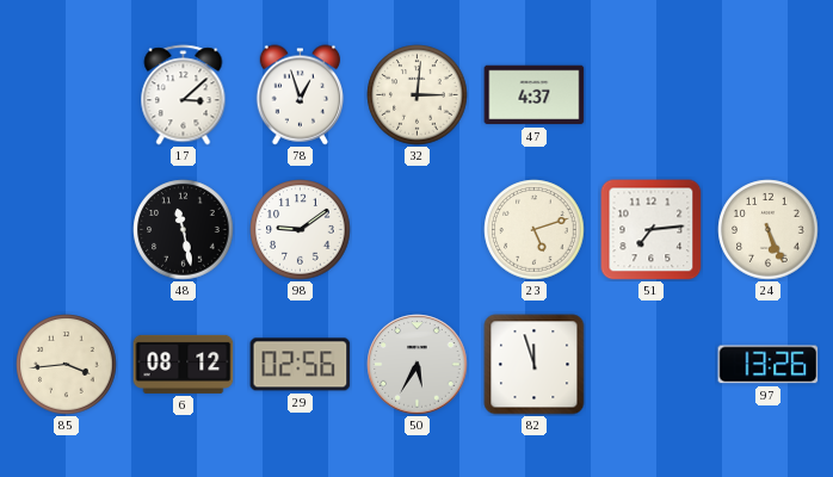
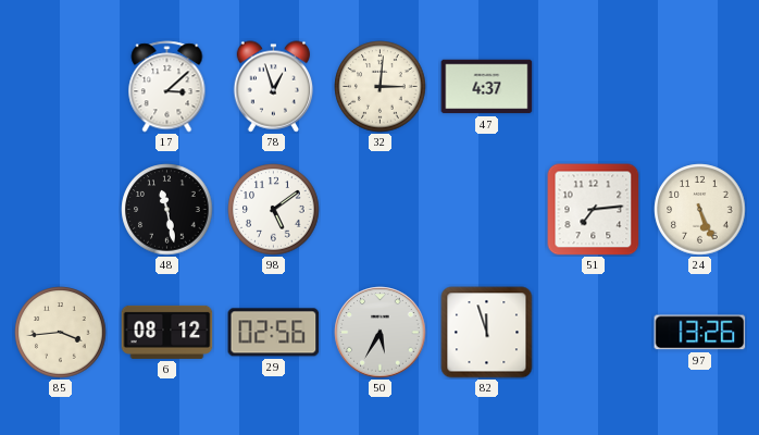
98: 9:09 -> 5:09 (274, 210)
23: 5:12 -> none (535, 230)
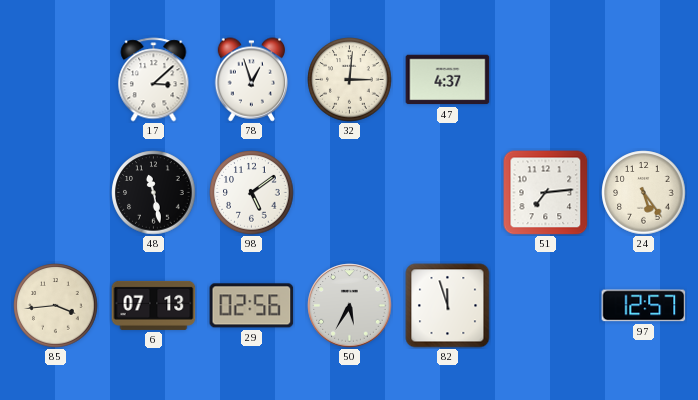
24: 5:26 -> 5:24 (644, 193)
6: 08:12 -> 07:13 (154, 305)
97: 13:26 -> 12:57 (644, 306)
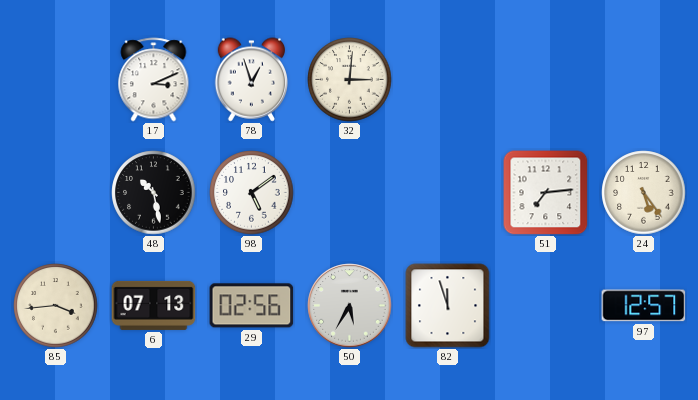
17: 3:08 -> 3:11 (154, 80)
47: 4:37 -> none (448, 80)
48: 11:28 -> 10:28 (154, 193)
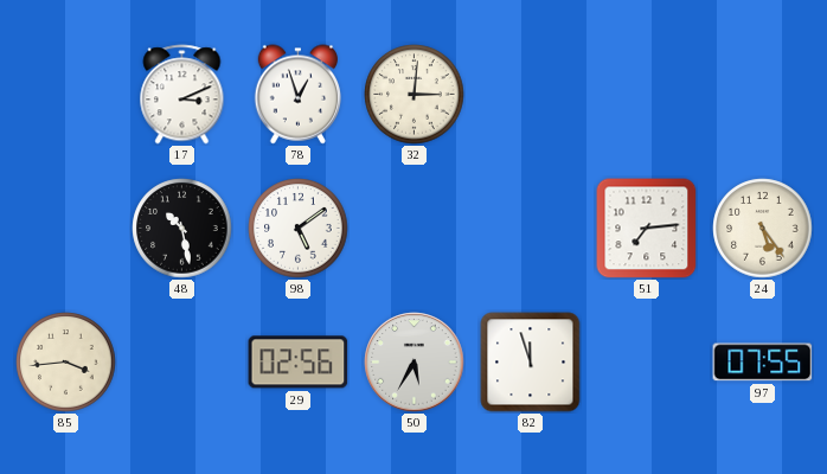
6: 07:13 -> none (154, 305)
97: 12:57 -> 07:55 (763, 363)
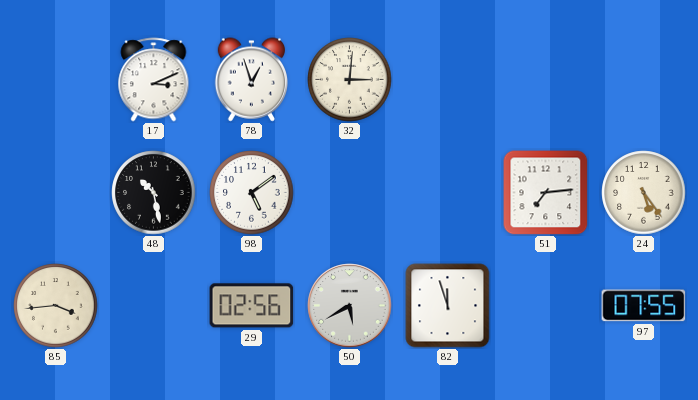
50: 5:35 -> 5:40 (350, 306)
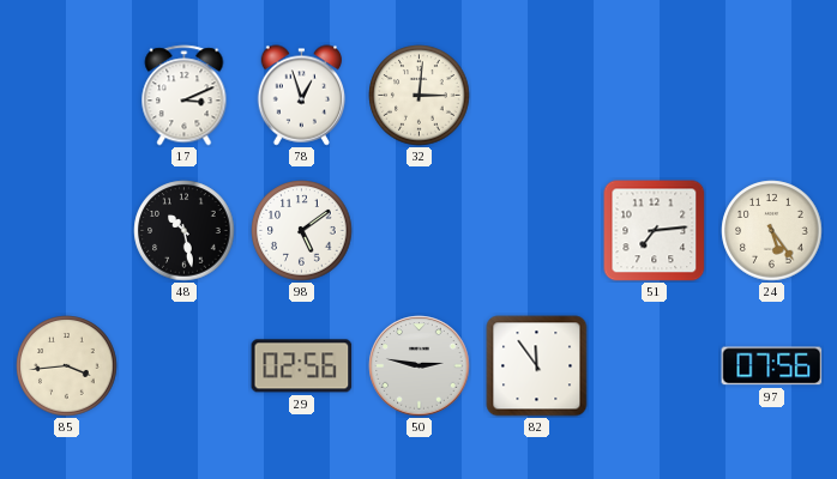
50: 5:40 -> 2:47 (420, 366)
82: 11:57 -> 11:54 (537, 366)
97: 07:55 -> 07:56 (772, 366)
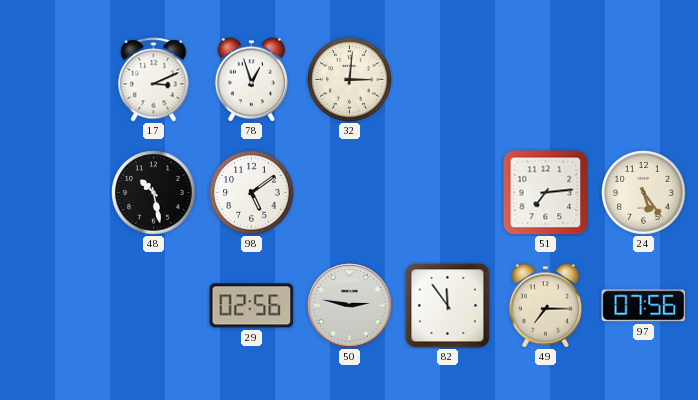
85: 3:44 -> none (67, 366)
49: none -> 7:15 (545, 306)
